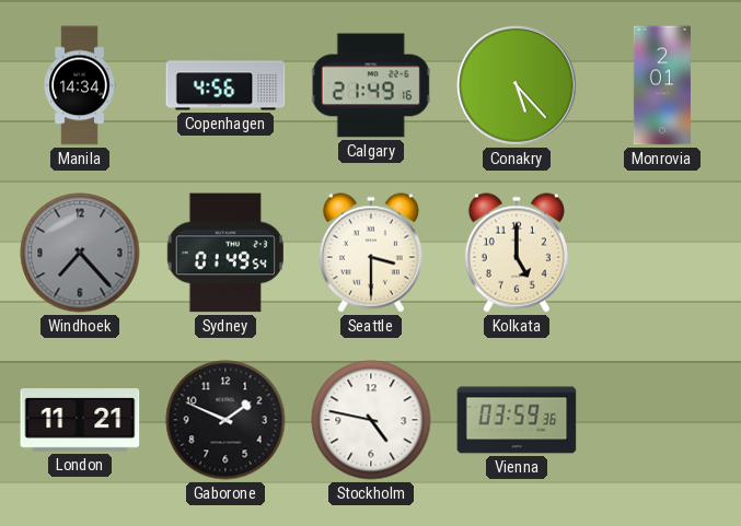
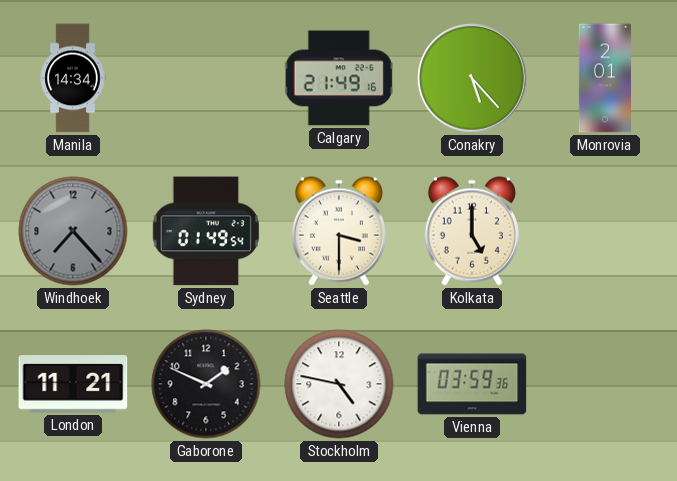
Copenhagen: 4:56 -> none (225, 85)
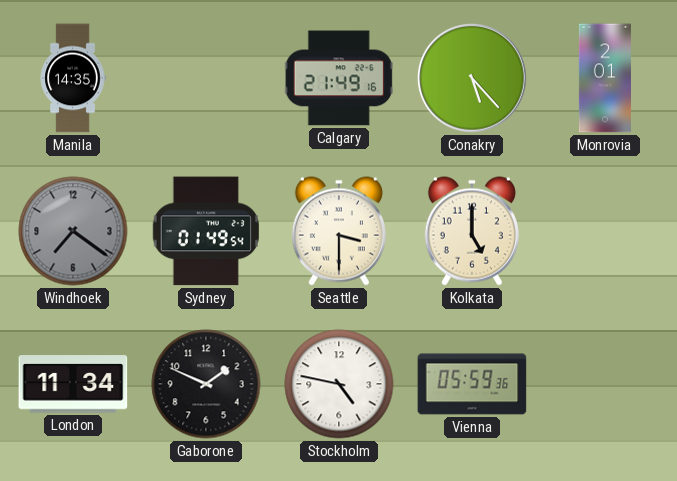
Manila: 14:34 -> 14:35 (73, 78)
Windhoek: 7:23 -> 7:21 (73, 231)
London: 11:21 -> 11:34 (73, 384)
Vienna: 03:59 -> 05:59 (472, 384)
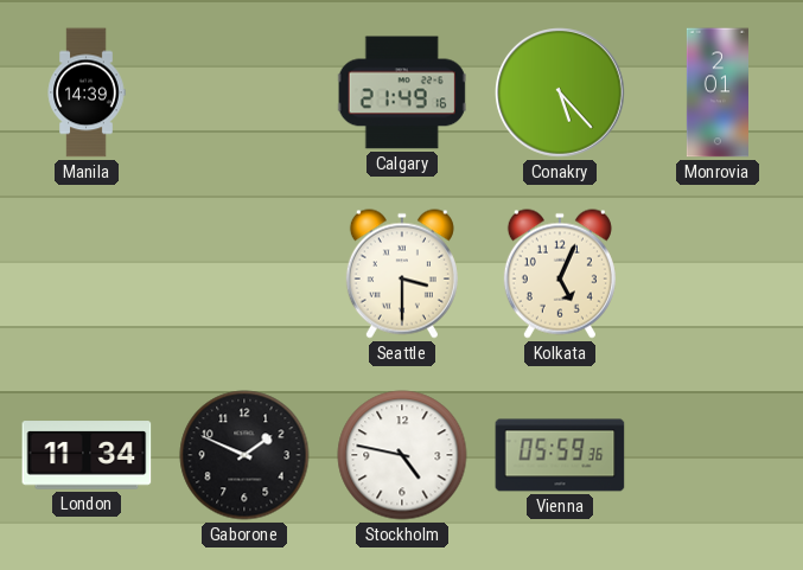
Manila: 14:35 -> 14:39 (87, 92)
Windhoek: 7:21 -> none (73, 231)
Sydney: 01:49 -> none (205, 231)
Kolkata: 5:00 -> 5:04 (560, 274)
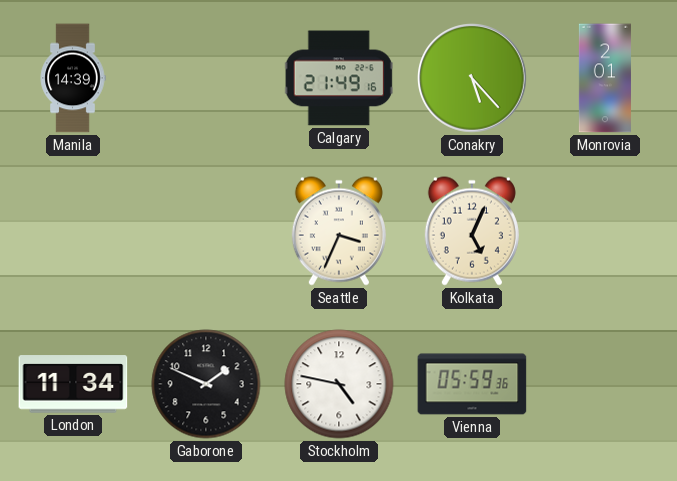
Seattle: 3:30 -> 3:34 (339, 231)
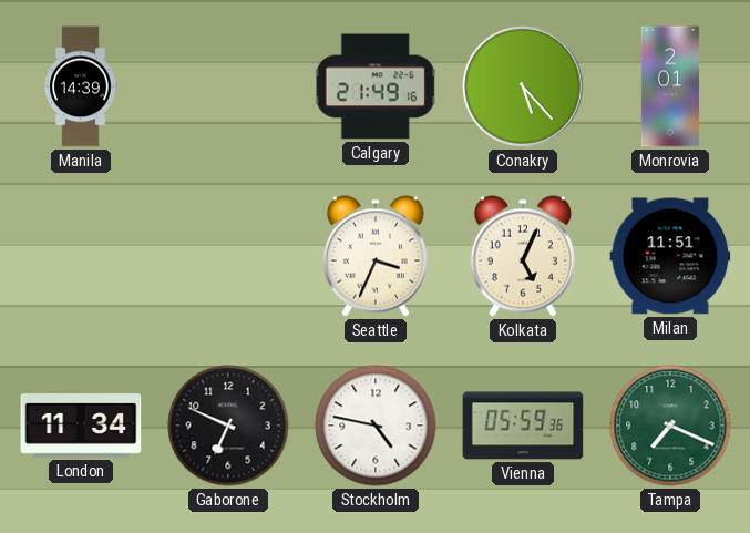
Milan: none -> 11:51 (670, 256)
Gaborone: 1:49 -> 6:49 (228, 426)
Tampa: none -> 7:19 (670, 426)
